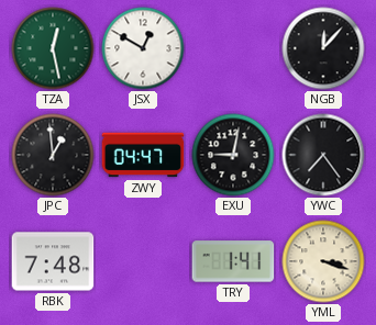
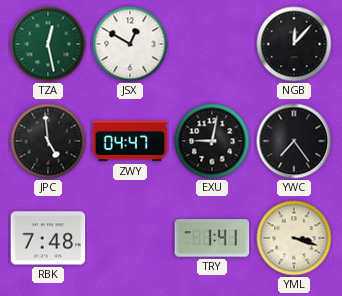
JPC: 12:59 -> 4:59 (48, 141)
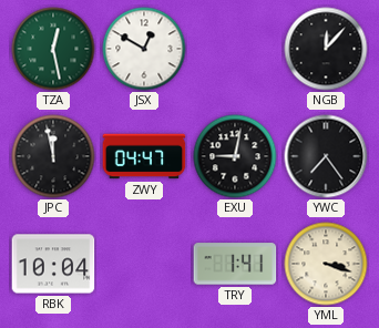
JPC: 4:59 -> 11:58 (53, 156)
RBK: 7:48 -> 10:04 (53, 264)
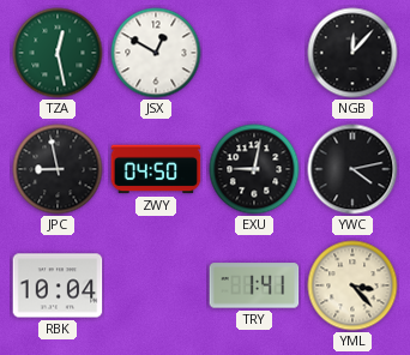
JPC: 11:58 -> 8:58 (58, 169)
ZWY: 04:47 -> 04:50 (156, 169)
YWC: 7:24 -> 4:13 (352, 169)
YML: 3:18 -> 3:23 (352, 285)
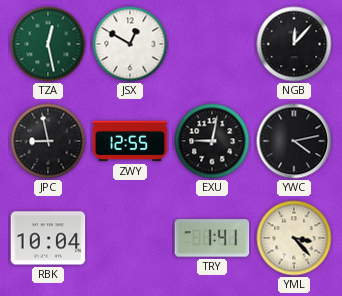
ZWY: 04:50 -> 12:55 (130, 141)
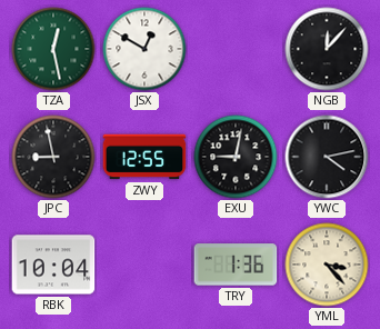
TRY: 1:41 -> 1:36 (236, 265)
